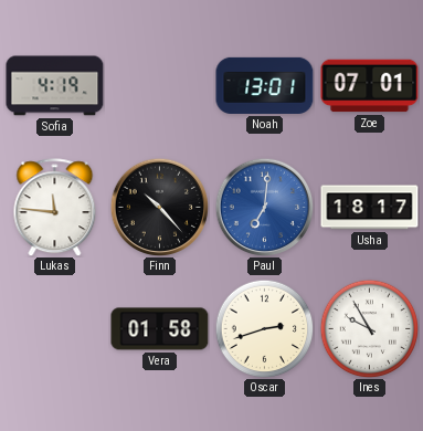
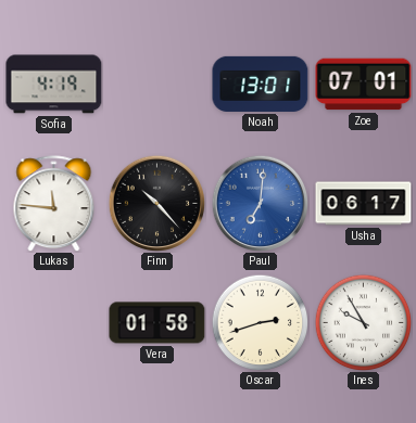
Usha: 18:17 -> 06:17 (364, 204)
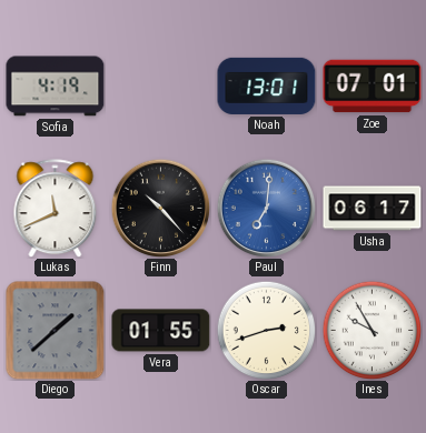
Lukas: 11:46 -> 11:41 (56, 209)
Diego: none -> 1:38 (56, 331)
Vera: 01:58 -> 01:55 (161, 331)
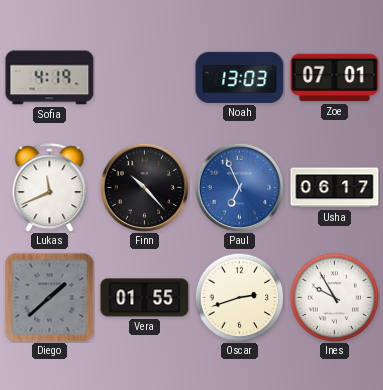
Noah: 13:01 -> 13:03 (240, 77)
Paul: 7:01 -> 6:56 (239, 187)
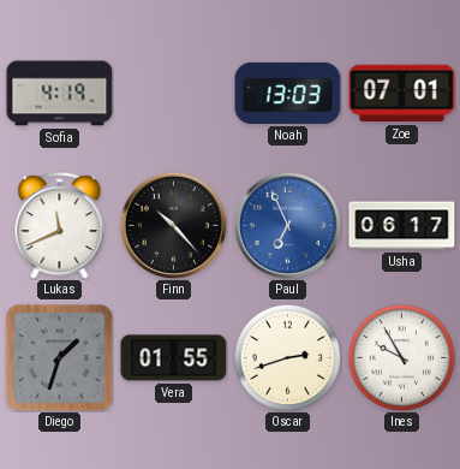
Diego: 1:38 -> 1:33 (60, 358)
